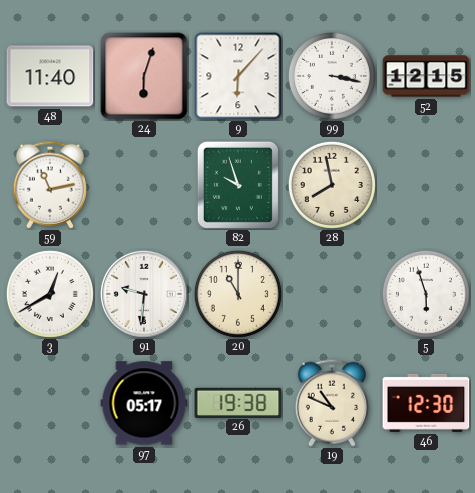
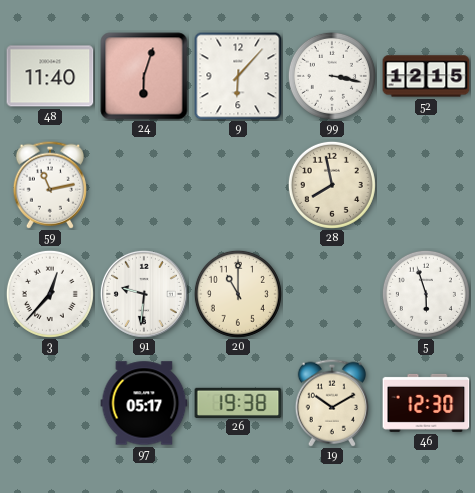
82: 9:57 -> none (238, 185)
3: 12:40 -> 12:37 (50, 294)
19: 10:49 -> 10:10 (331, 403)
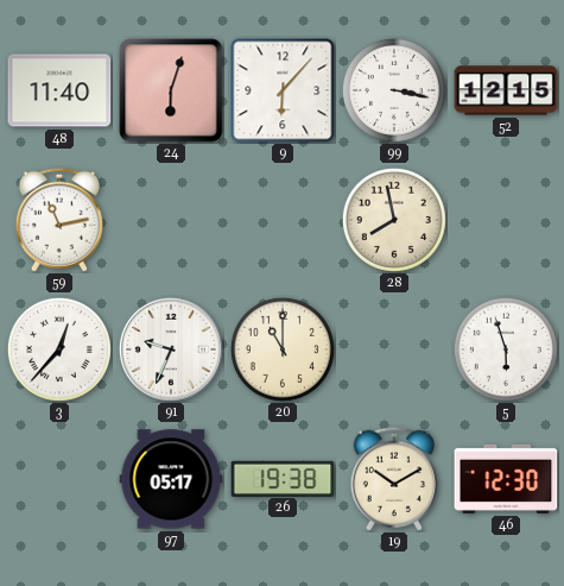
91: 9:31 -> 9:34 (171, 349)
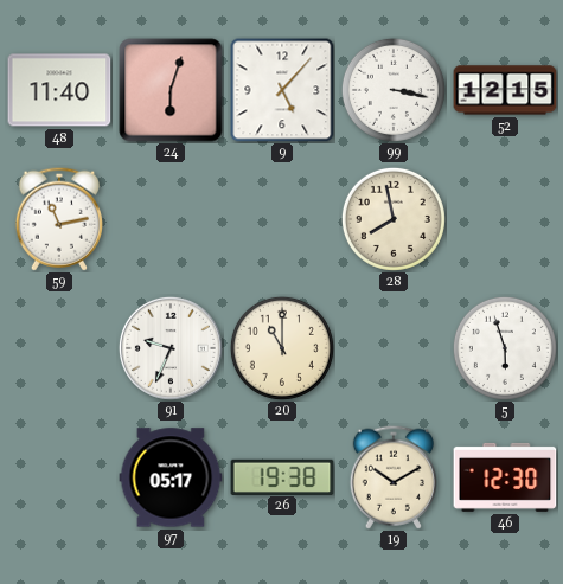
9: 6:07 -> 5:07 (282, 90)
3: 12:37 -> none (59, 349)
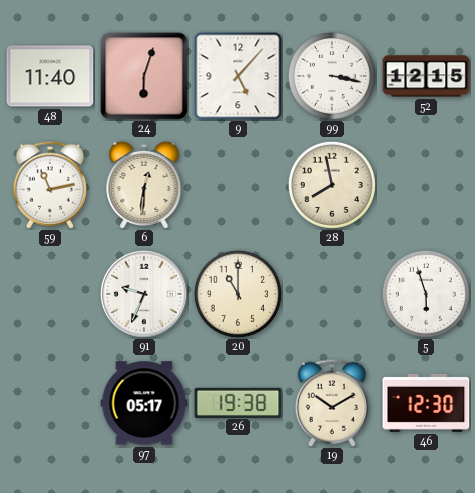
6: none -> 12:31 (144, 185)
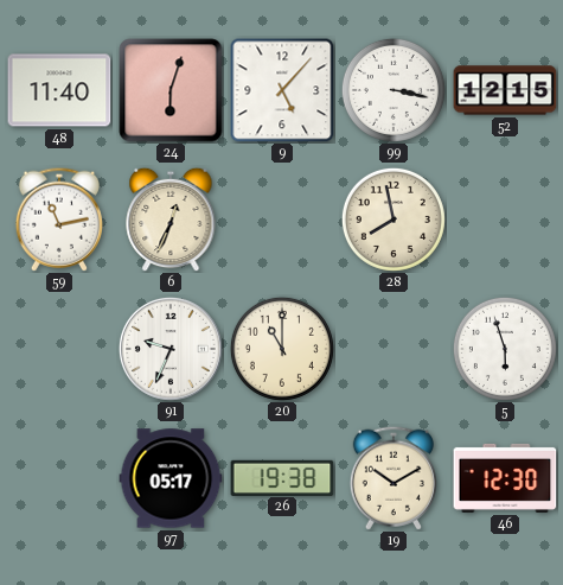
6: 12:31 -> 12:34 (171, 220)
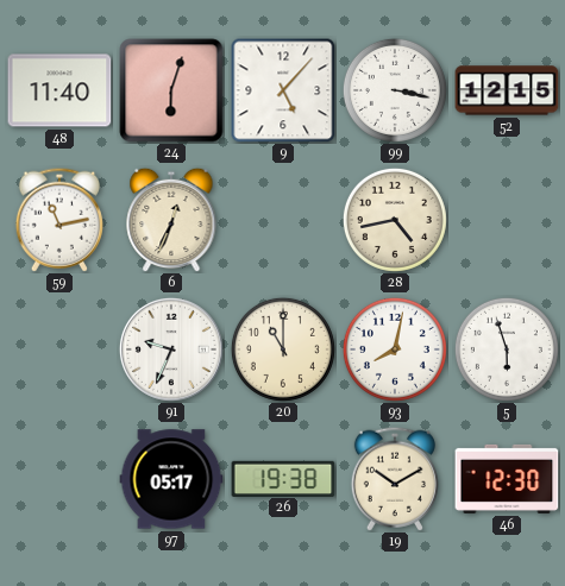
28: 7:58 -> 4:43 (395, 220)
93: none -> 8:02 (395, 349)
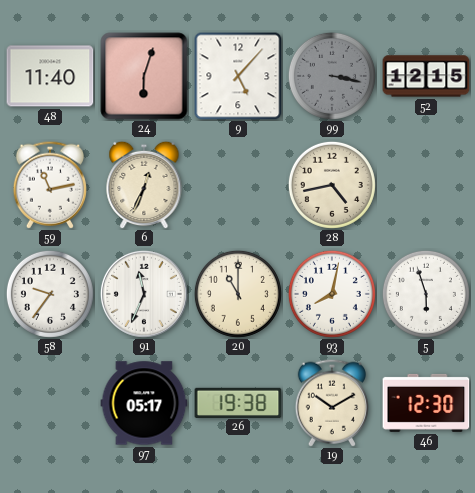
99 dial: white -> grey (332, 76)
58: none -> 9:36 (50, 294)
91: 9:34 -> 11:34 (144, 294)
